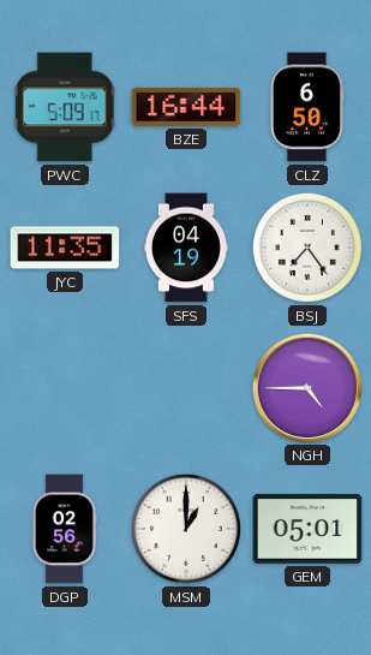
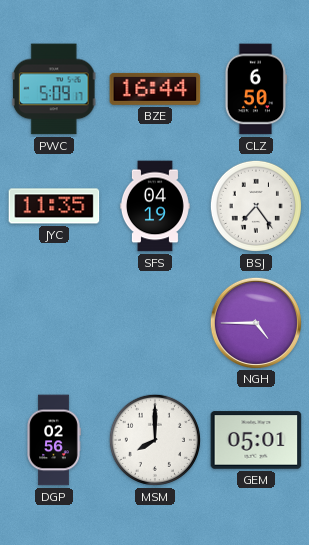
MSM: 1:00 -> 8:00 (155, 440)
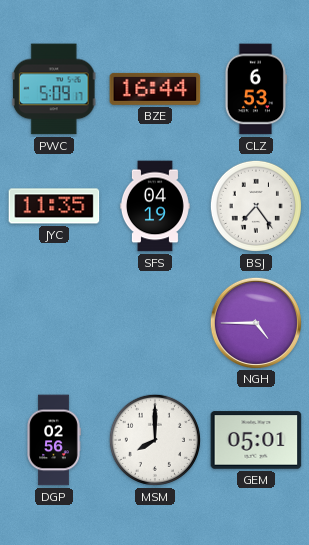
CLZ: 6:50 -> 6:53 (256, 89)
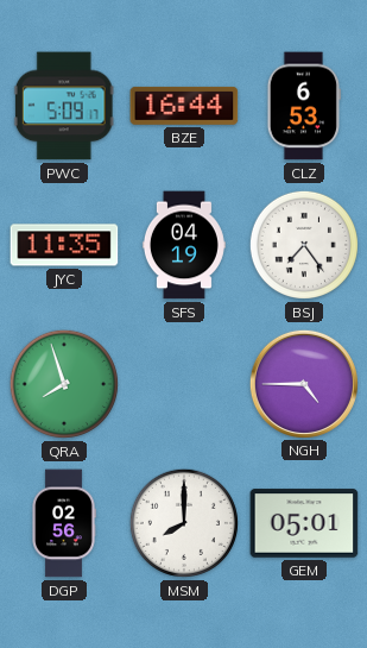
QRA: none -> 7:57 (64, 384)
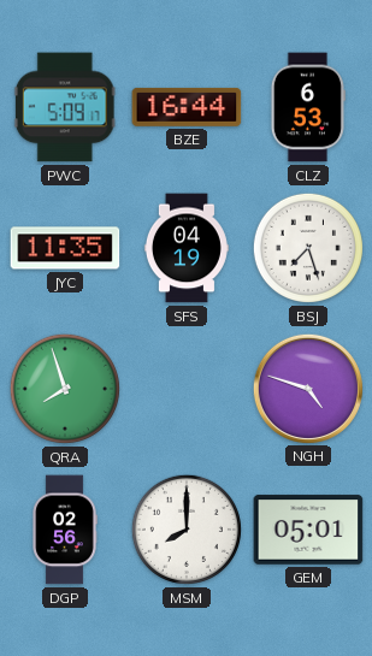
BSJ: 7:24 -> 7:27 (308, 248)
NGH: 4:45 -> 4:48 (307, 388)
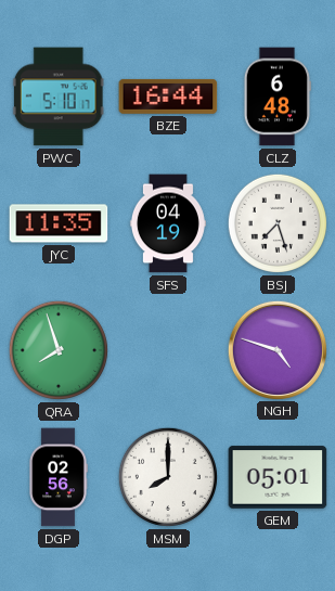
PWC: 5:09 -> 5:10 (59, 97)
CLZ: 6:53 -> 6:48 (278, 97)
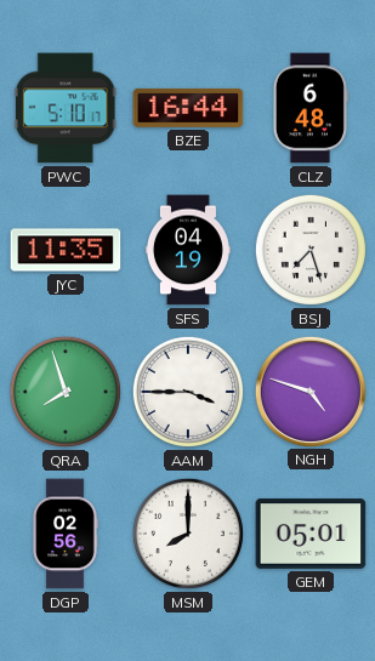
AAM: none -> 3:45 (188, 392)
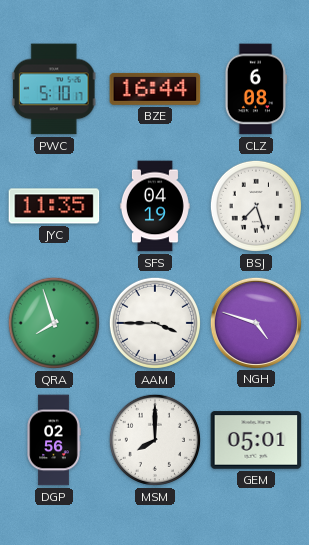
CLZ: 6:48 -> 6:08 (256, 89)
